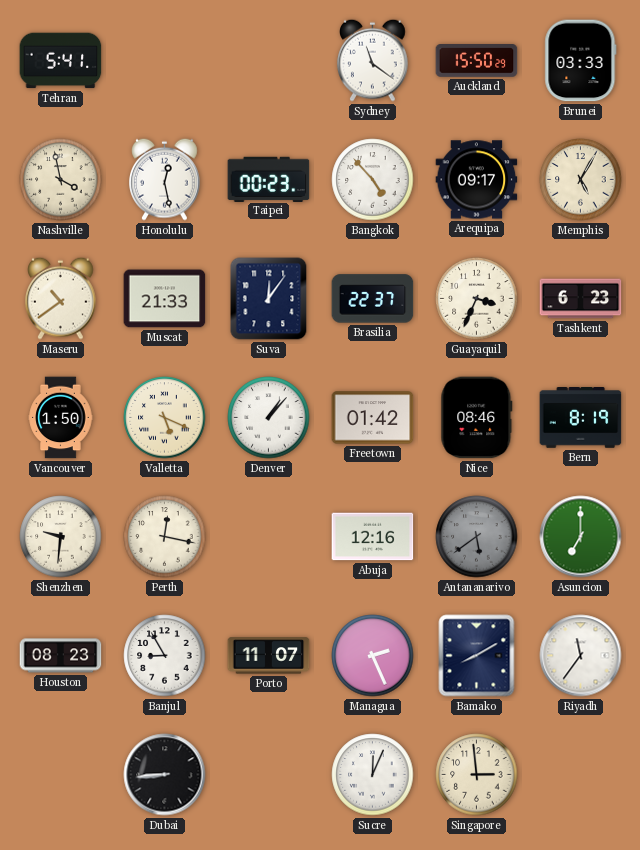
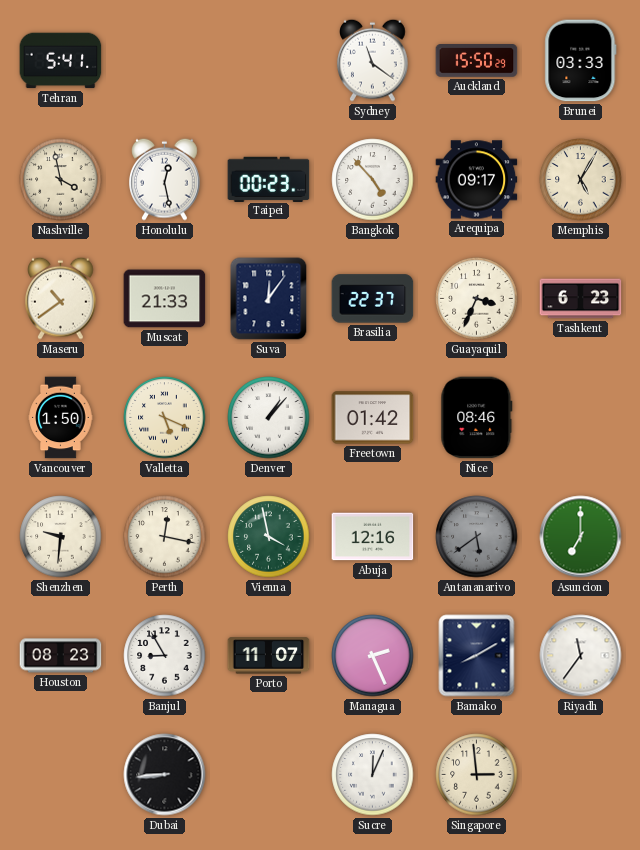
Bern: 8:19 -> none (581, 418)
Vienna: none -> 3:58 (269, 537)
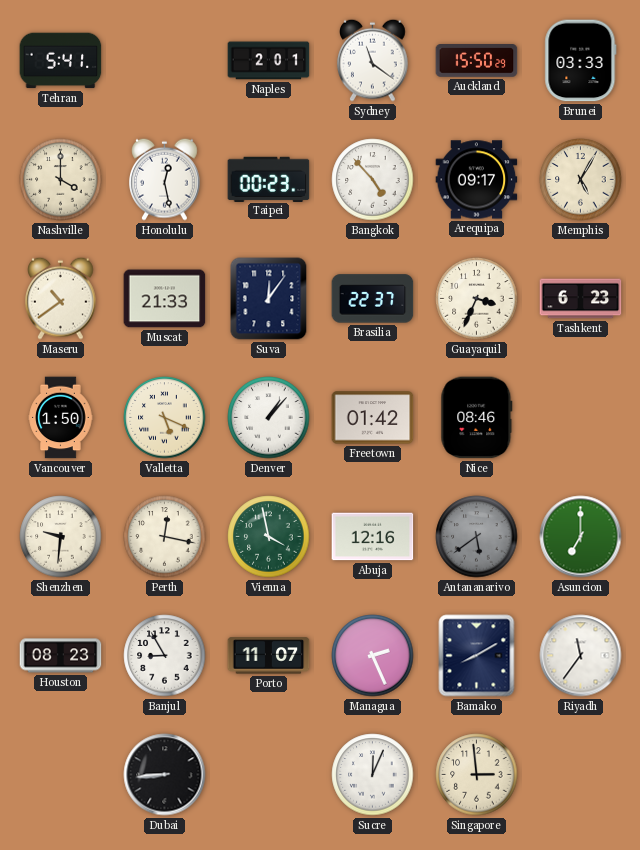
Naples: none -> 2:01 (269, 61)
Nashville: 3:58 -> 4:00 (61, 180)
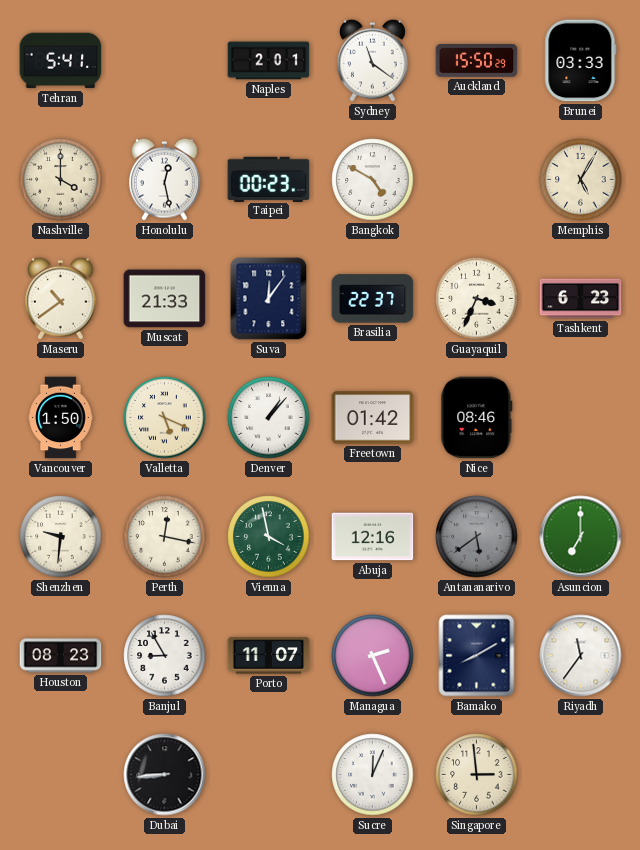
Bangkok: 4:53 -> 4:50 (373, 180)
Arequipa: 09:17 -> none (477, 180)
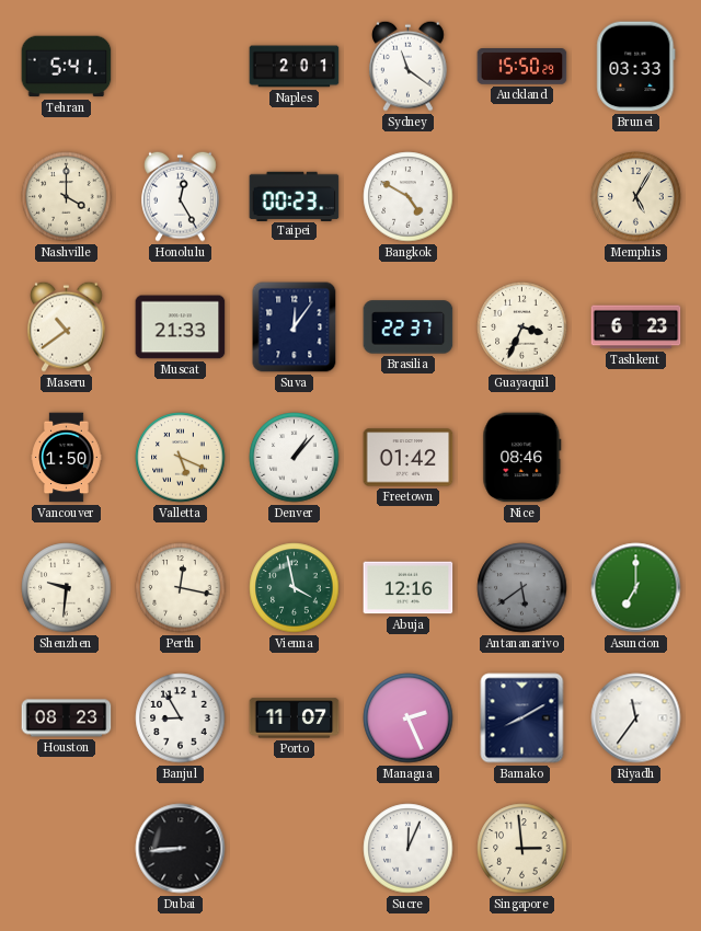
Honolulu: 12:28 -> 12:25 (181, 196)
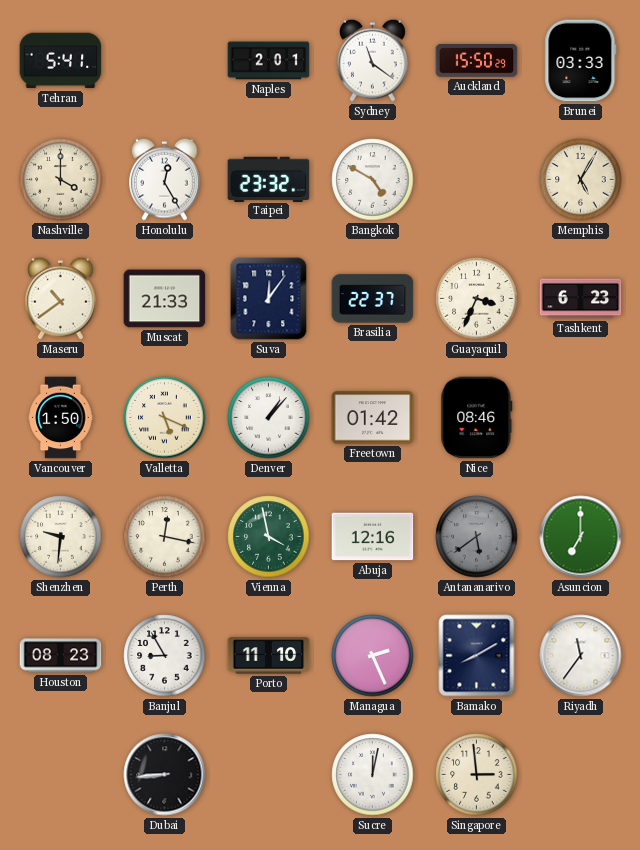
Taipei: 00:23 -> 23:32 (269, 179)
Porto: 11:07 -> 11:10 (269, 656)
Sucre: 12:04 -> 12:02 (373, 775)
